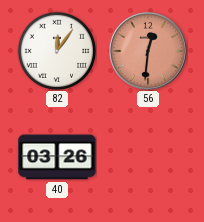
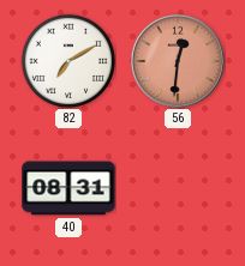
82: 12:06 -> 7:10 (68, 61)
40: 03:26 -> 08:31 (68, 188)
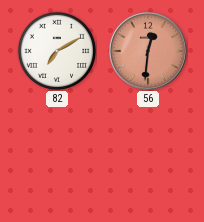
40: 08:31 -> none (68, 188)
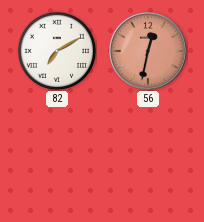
56: 12:31 -> 12:32 (148, 51)
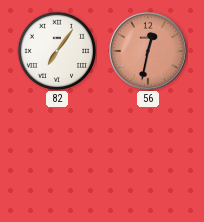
82: 7:10 -> 7:06 (57, 51)
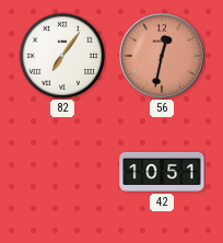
42: none -> 10:51 (162, 172)
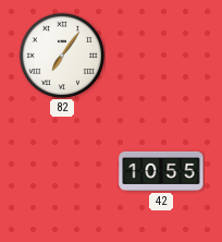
56: 12:32 -> none (162, 56)
42: 10:51 -> 10:55 (161, 171)
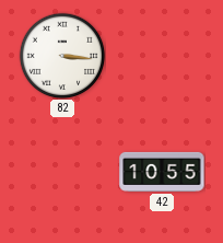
82: 7:06 -> 3:16 (62, 56)
